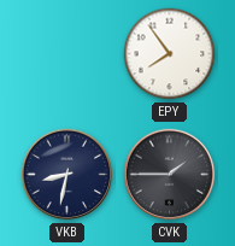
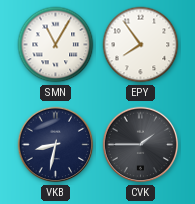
SMN: none -> 11:05 (56, 45)
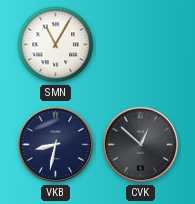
EPY: 7:54 -> none (141, 45)
CVK: 1:45 -> 12:52 (141, 145)
